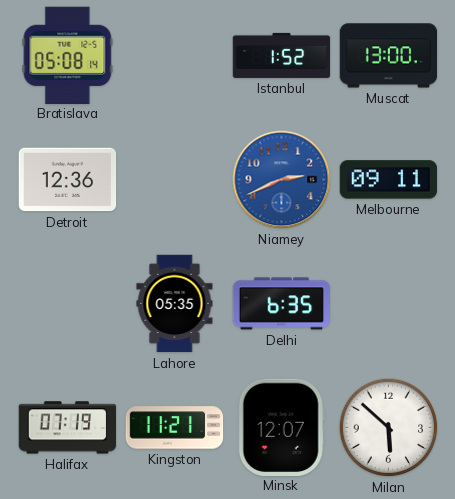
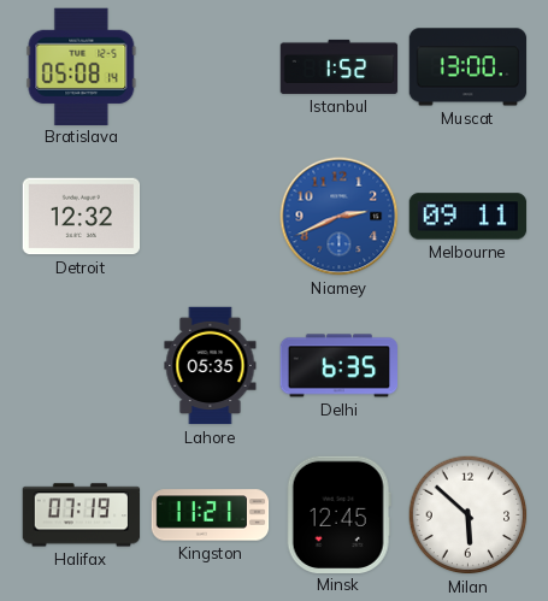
Detroit: 12:36 -> 12:32 (82, 217)
Minsk: 12:07 -> 12:45 (338, 514)
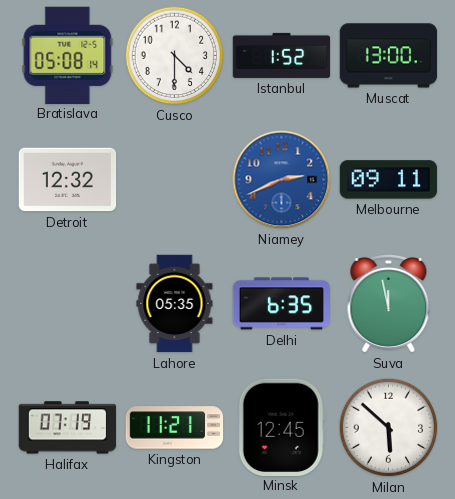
Cusco: none -> 4:30 (175, 56)
Suva: none -> 11:58 (389, 304)
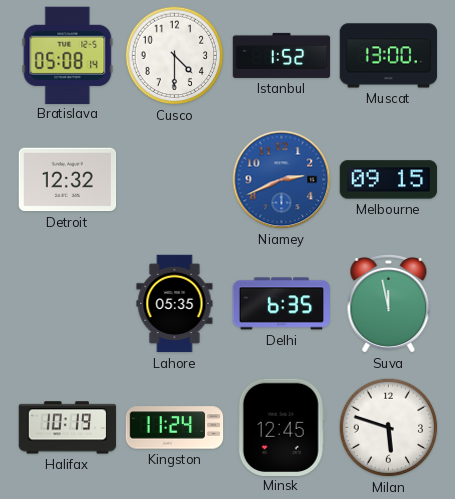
Melbourne: 09:11 -> 09:15 (389, 180)
Halifax: 07:19 -> 10:19 (68, 428)
Kingston: 11:21 -> 11:24 (175, 428)
Milan: 5:52 -> 5:48 (389, 428)
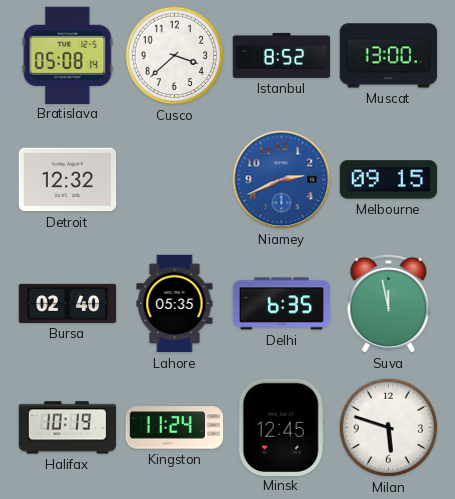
Cusco: 4:30 -> 3:38 (175, 56)
Istanbul: 1:52 -> 8:52 (282, 55)
Bursa: none -> 02:40 (68, 303)
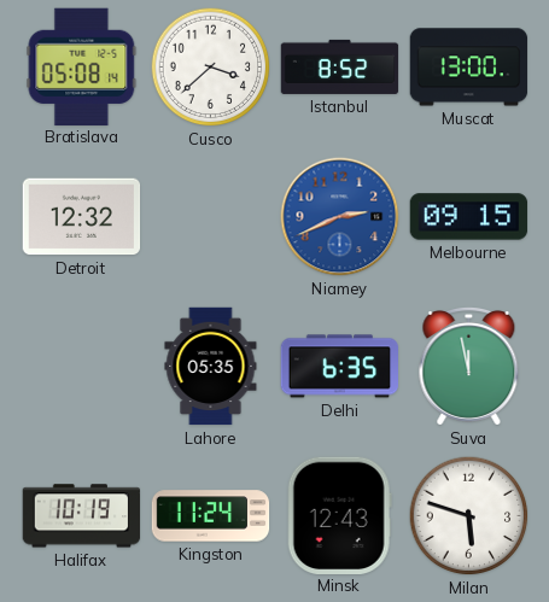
Bursa: 02:40 -> none (68, 303)
Minsk: 12:45 -> 12:43 (339, 515)
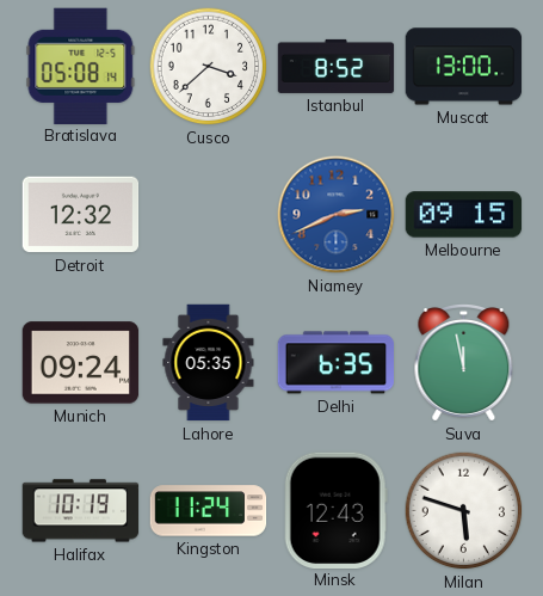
Munich: none -> 09:24 (81, 363)
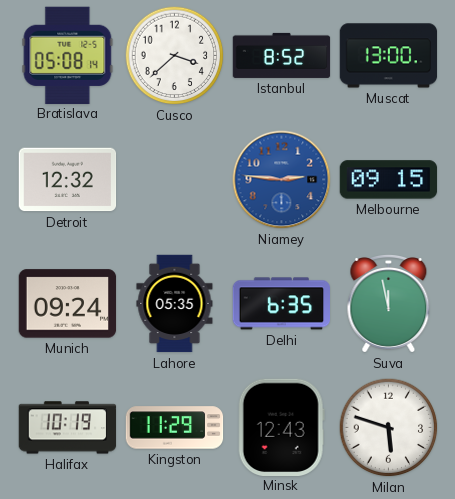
Niamey: 2:41 -> 2:46 (282, 180)
Kingston: 11:24 -> 11:29 (175, 428)
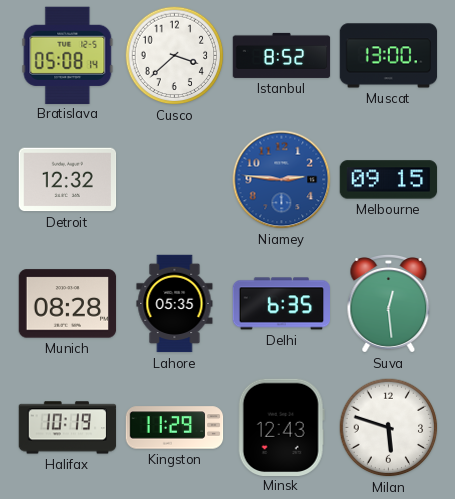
Munich: 09:24 -> 08:28 (68, 304)
Suva: 11:58 -> 12:29 (389, 304)
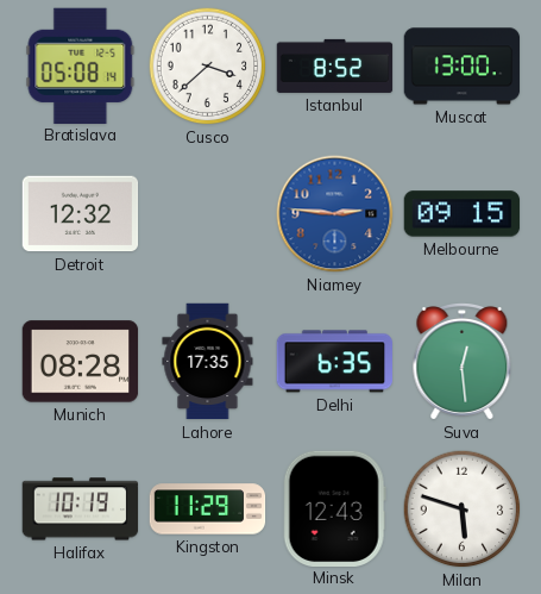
Lahore: 05:35 -> 17:35 (208, 362)
